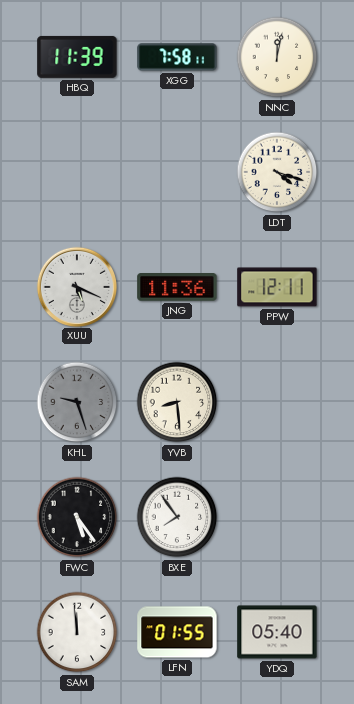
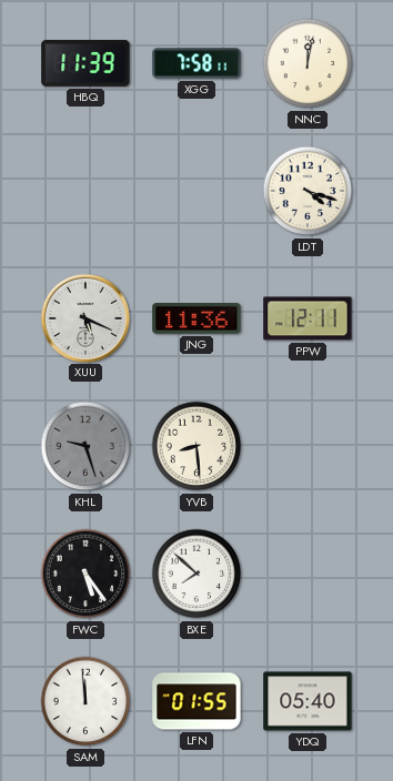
BXE: 7:54 -> 7:52 (196, 574)
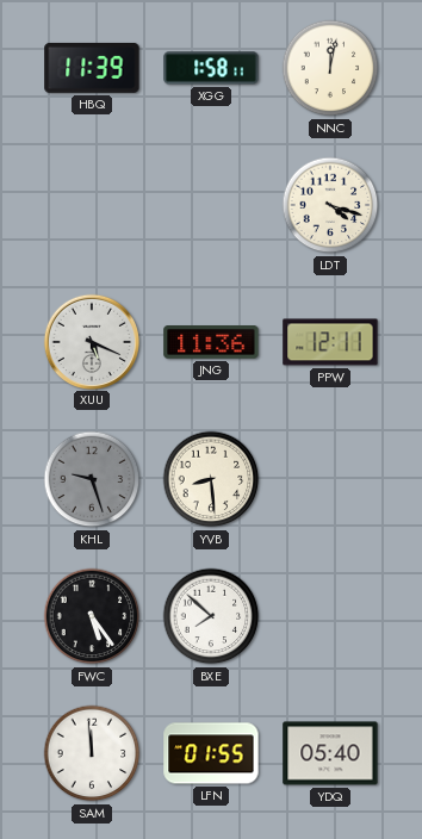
XGG: 7:58 -> 1:58 (211, 68)
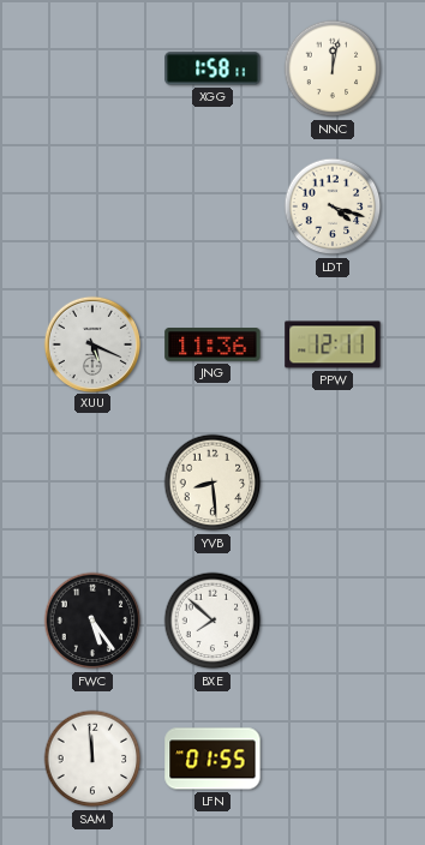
HBQ: 11:39 -> none (92, 68)
KHL: 9:27 -> none (92, 479)
YDQ: 05:40 -> none (330, 753)
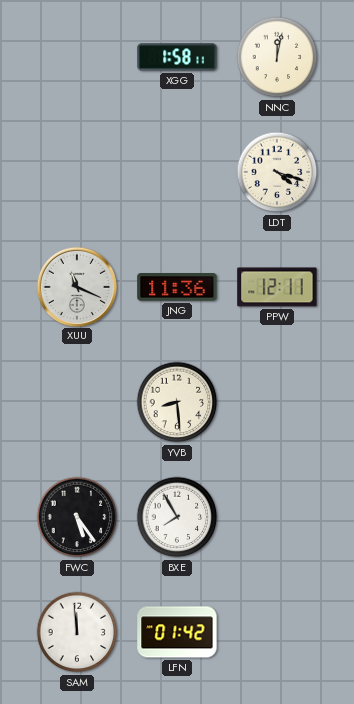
XUU: 5:19 -> 11:19 (76, 286)
BXE: 7:52 -> 7:55 (177, 517)
LFN: 01:55 -> 01:42 (177, 632)
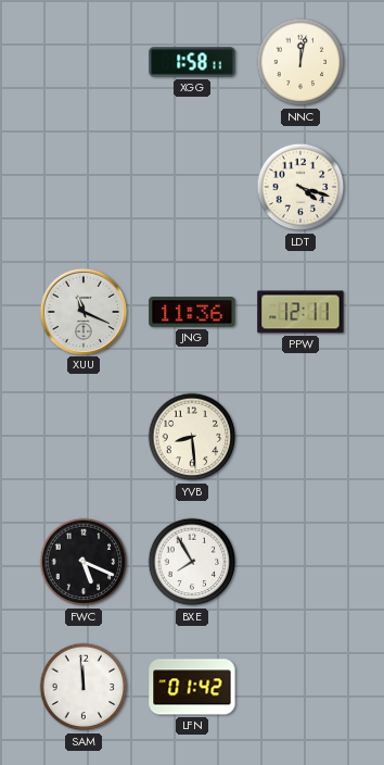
FWC: 5:24 -> 5:19 (84, 562)
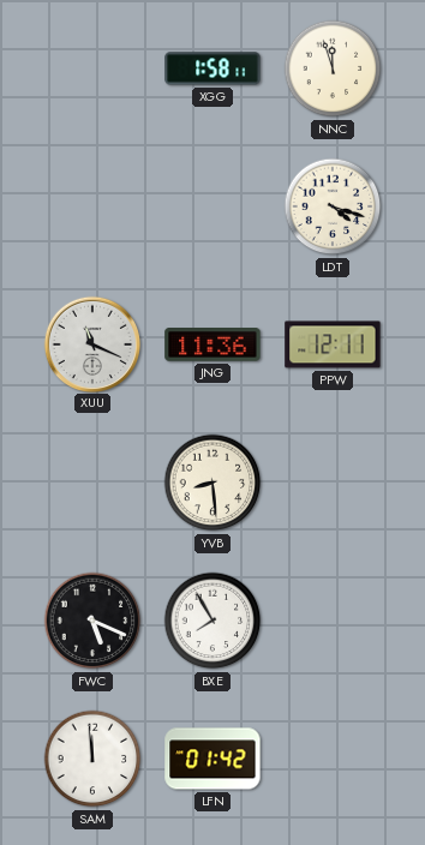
NNC: 12:02 -> 11:57 (333, 68)
